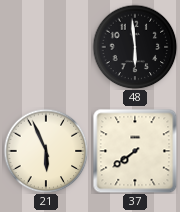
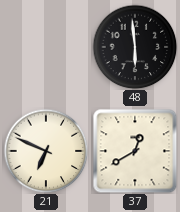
21: 5:56 -> 6:49 (46, 151)
37: 7:39 -> 12:40 (135, 151)
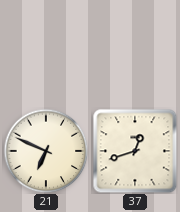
48: 5:59 -> none (135, 47)
37: 12:40 -> 12:42 (135, 151)
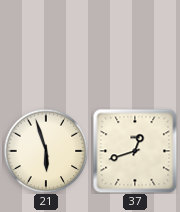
21: 6:49 -> 5:57 (46, 151)
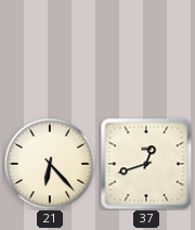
21: 5:57 -> 6:23 (50, 164)
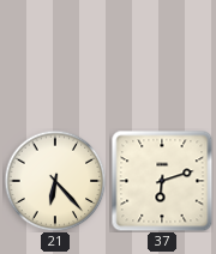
37: 12:42 -> 6:12 (162, 181)
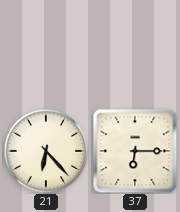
37: 6:12 -> 6:15 (135, 151)
